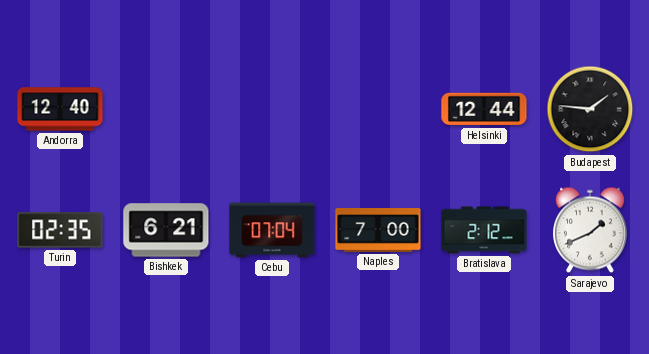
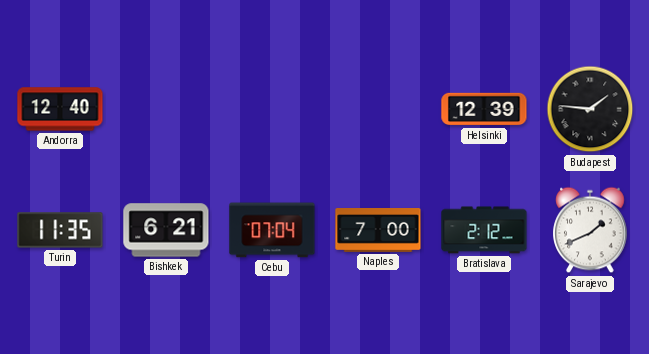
Helsinki: 12:44 -> 12:39 (484, 109)
Turin: 02:35 -> 11:35 (60, 230)
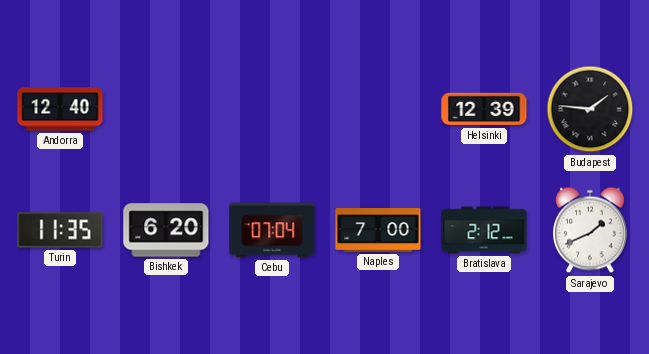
Bishkek: 6:21 -> 6:20 (166, 230)
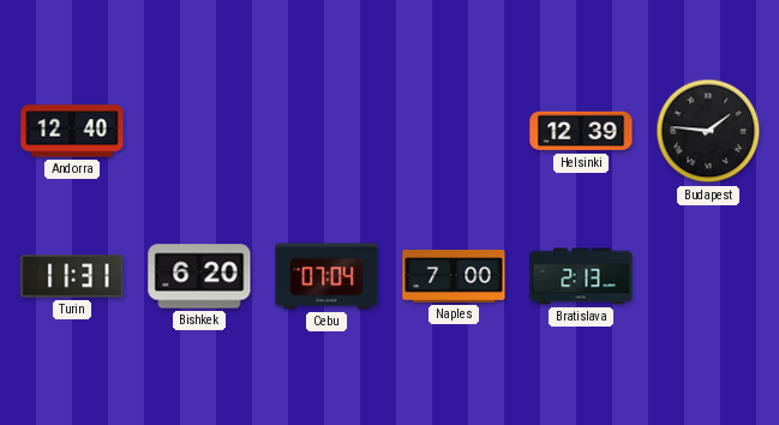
Turin: 11:35 -> 11:31 (72, 276)
Bratislava: 2:12 -> 2:13 (581, 276)
Sarajevo: 1:41 -> none (590, 230)
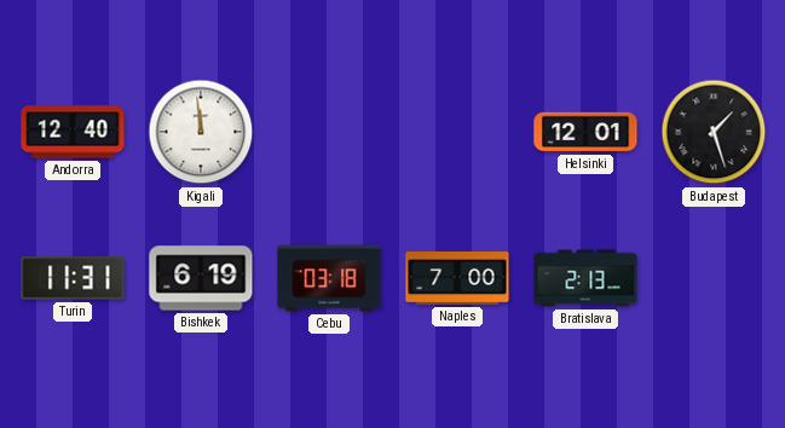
Kigali: none -> 11:59 (201, 132)
Helsinki: 12:39 -> 12:01 (585, 132)
Budapest: 1:46 -> 1:27 (714, 132)
Bishkek: 6:20 -> 6:19 (201, 278)
Cebu: 07:04 -> 03:18 (329, 278)
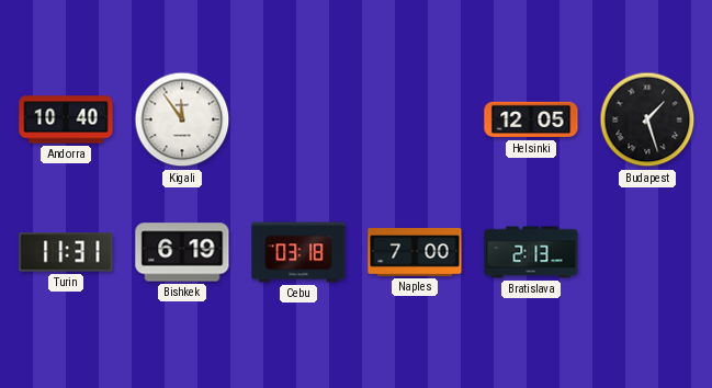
Andorra: 12:40 -> 10:40 (66, 119)
Kigali: 11:59 -> 11:54 (182, 119)
Helsinki: 12:01 -> 12:05 (531, 119)
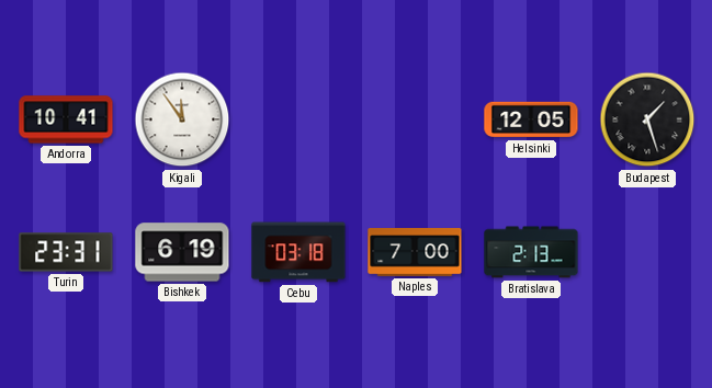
Andorra: 10:40 -> 10:41 (66, 119)
Turin: 11:31 -> 23:31 (66, 252)
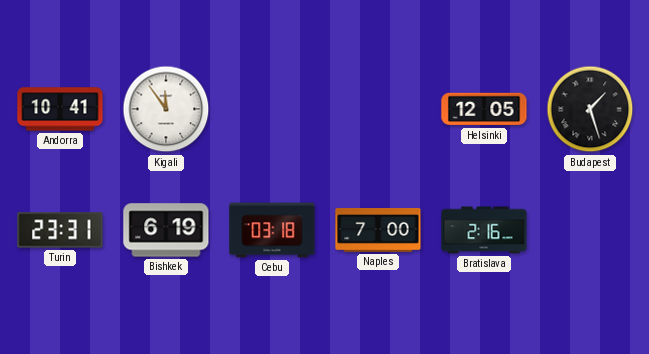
Bratislava: 2:13 -> 2:16 (484, 230)
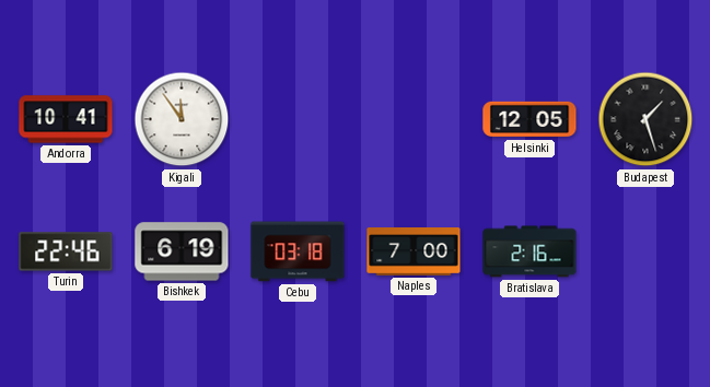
Turin: 23:31 -> 22:46 (66, 251)
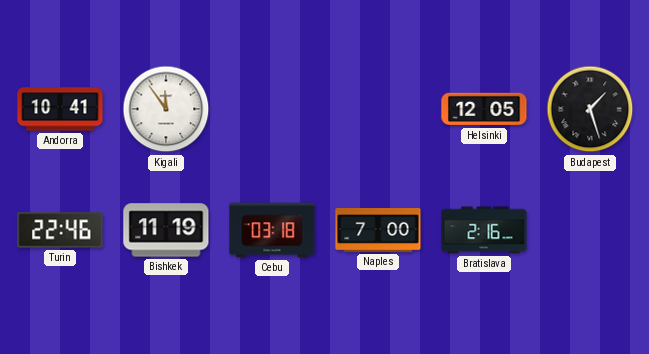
Bishkek: 6:19 -> 11:19 (166, 230)
